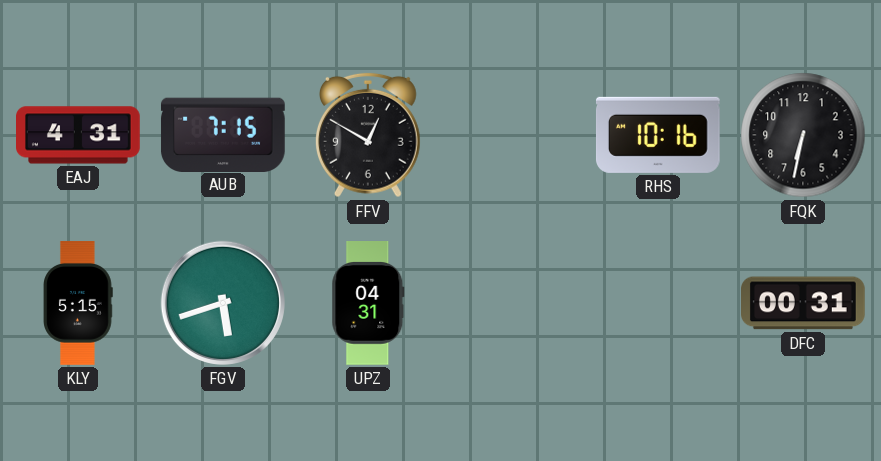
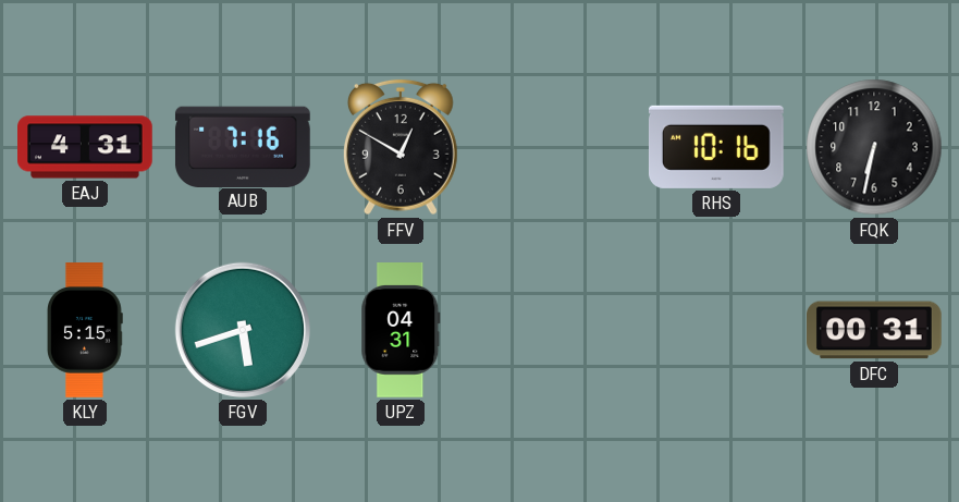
AUB: 7:15 -> 7:16 (243, 146)
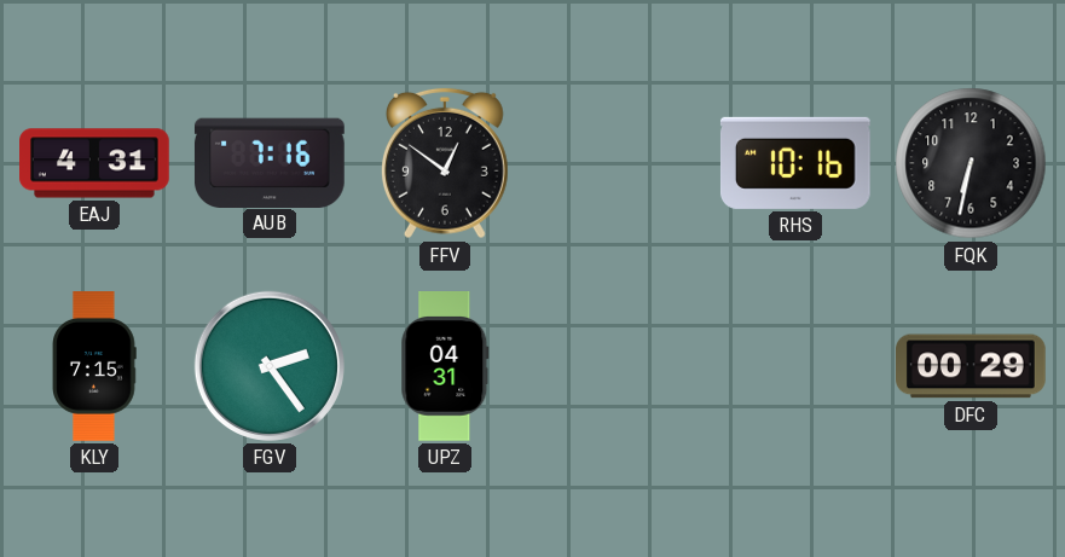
FFV: 12:50 -> 12:51 (445, 163)
KLY: 5:15 -> 7:15 (94, 366)
FGV: 5:42 -> 2:24 (270, 366)
DFC: 00:31 -> 00:29 (972, 366)
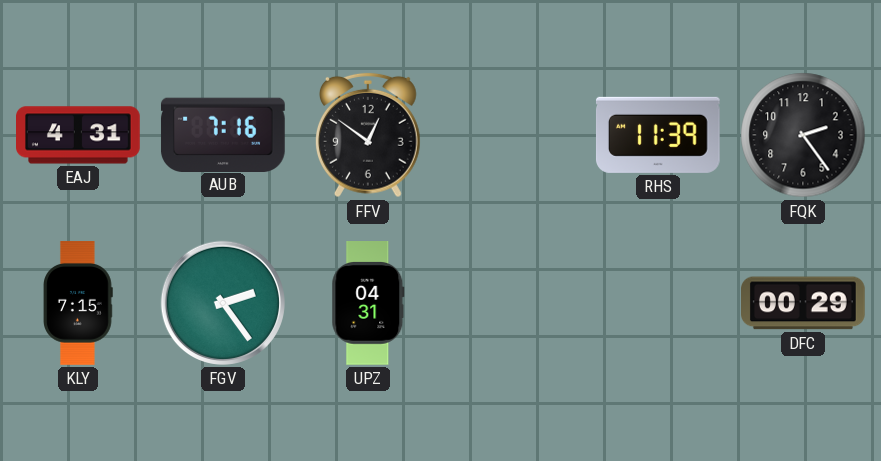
RHS: 10:16 -> 11:39 (658, 135)
FQK: 6:32 -> 2:24 (803, 135)
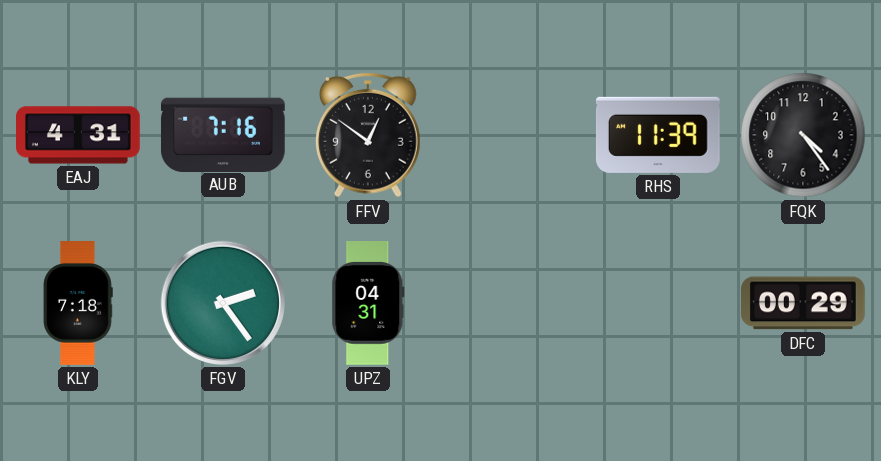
FQK: 2:24 -> 4:24 (803, 135)
KLY: 7:15 -> 7:18 (78, 303)
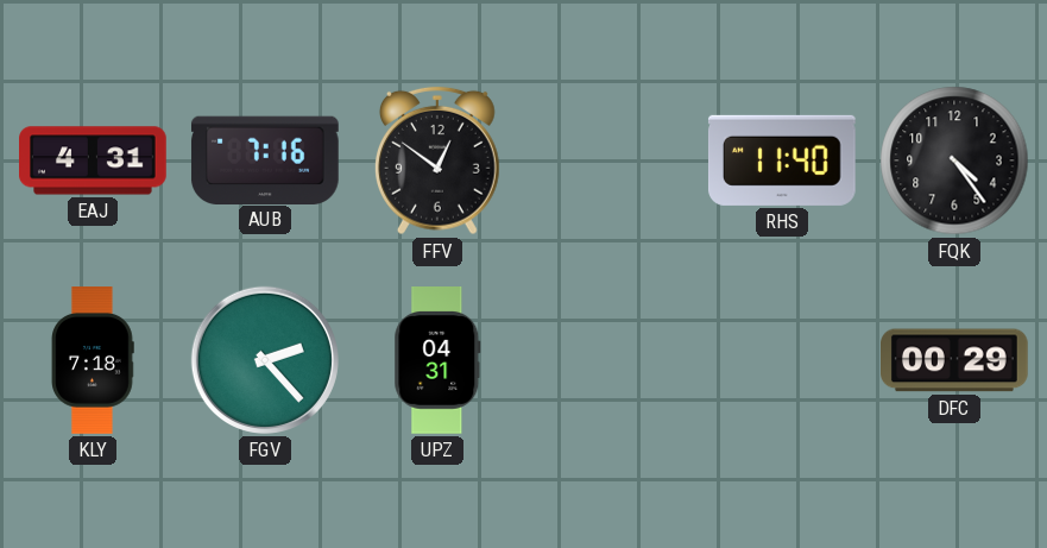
RHS: 11:39 -> 11:40 (782, 160)
FGV: 2:24 -> 2:23 (265, 360)
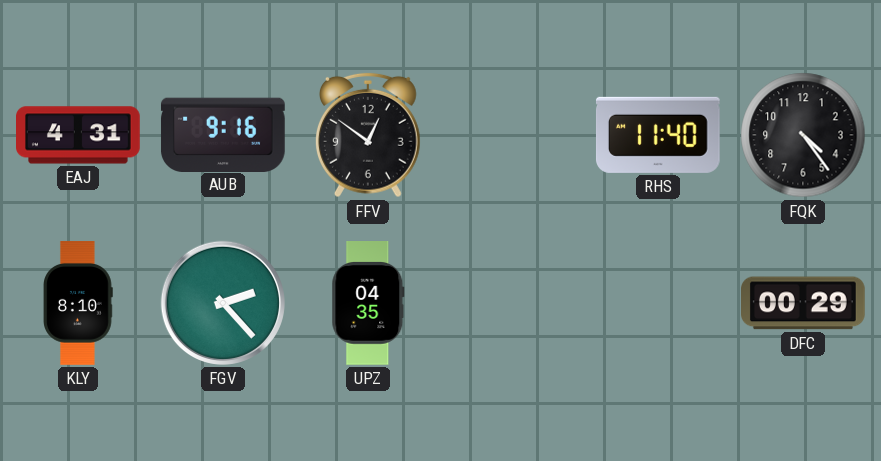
AUB: 7:16 -> 9:16 (223, 134)
KLY: 7:18 -> 8:10 (78, 303)
UPZ: 04:31 -> 04:35 (368, 304)
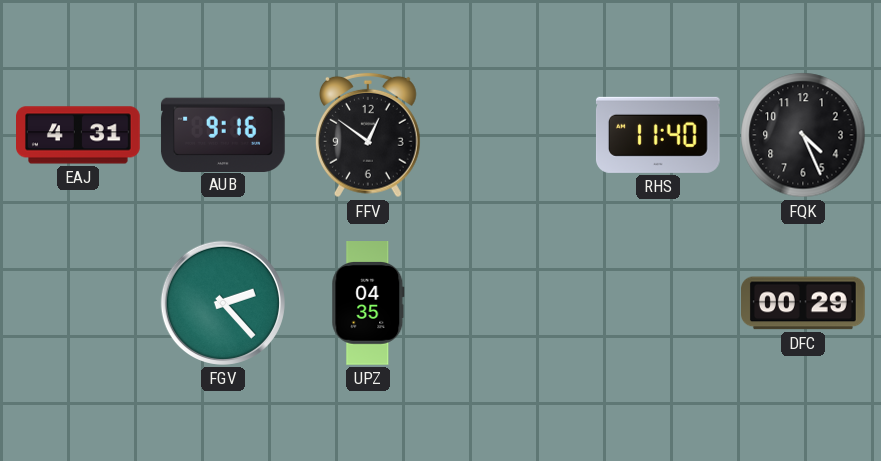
FQK: 4:24 -> 4:26 (803, 135)
KLY: 8:10 -> none (78, 303)
